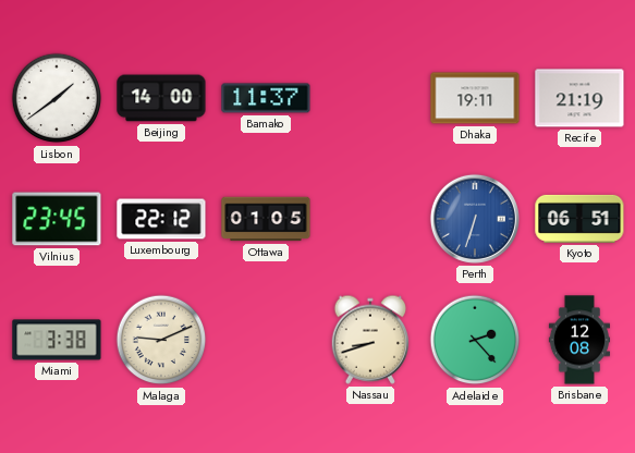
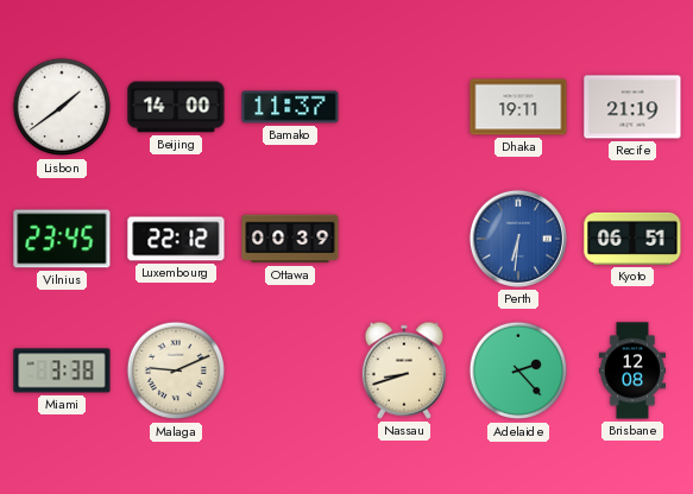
Ottawa: 01:05 -> 00:39 (290, 239)
Perth: 6:33 -> 6:31 (518, 239)
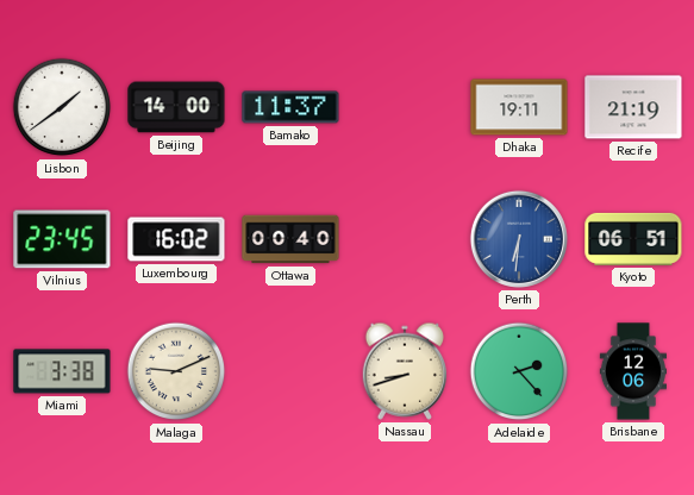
Luxembourg: 22:12 -> 16:02 (176, 239)
Ottawa: 00:39 -> 00:40 (290, 239)
Brisbane: 12:08 -> 12:06 (632, 371)
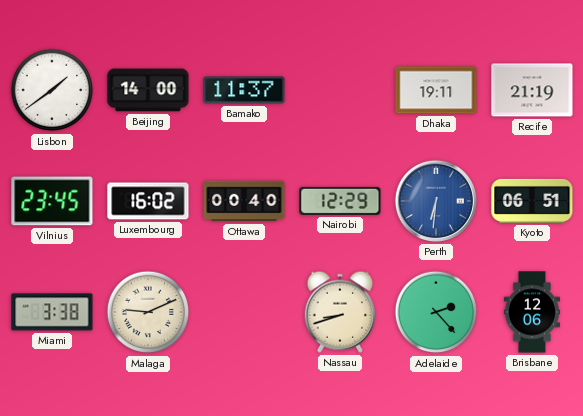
Nairobi: none -> 12:29 (340, 201)
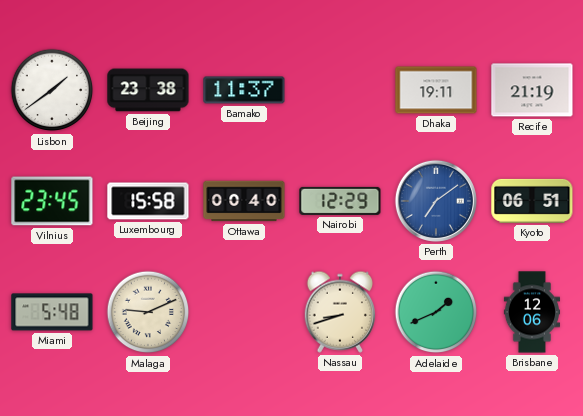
Beijing: 14:00 -> 23:38 (148, 90)
Luxembourg: 16:02 -> 15:58 (148, 201)
Perth: 6:31 -> 7:09 (436, 201)
Miami: 3:38 -> 5:48 (52, 312)
Adelaide: 2:23 -> 1:41 (436, 312)
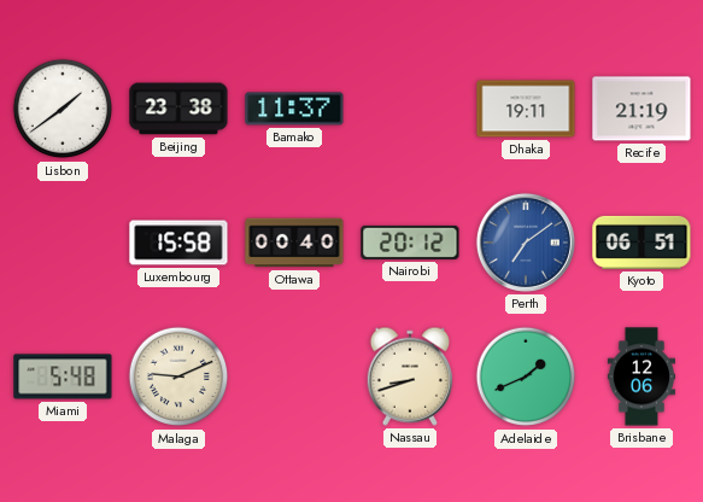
Vilnius: 23:45 -> none (52, 201)
Nairobi: 12:29 -> 20:12 (410, 243)
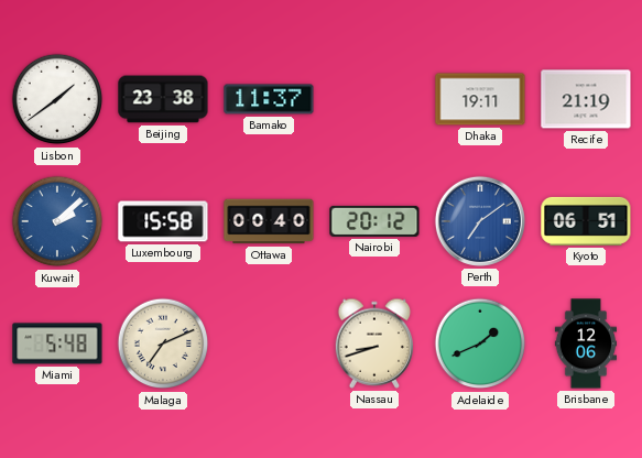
Kuwait: none -> 2:08 (57, 221)
Malaga: 9:11 -> 7:11 (163, 343)
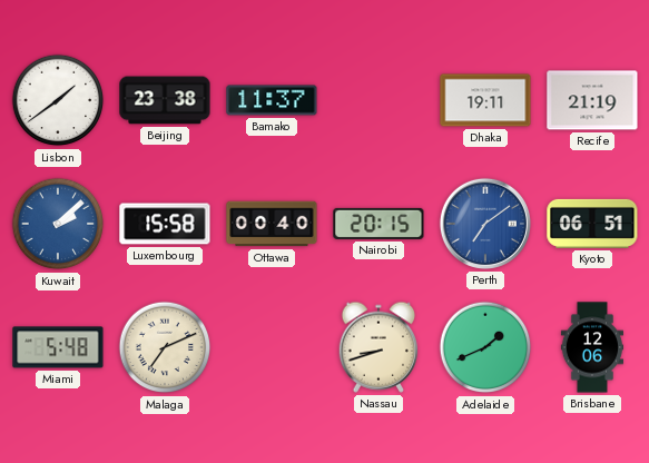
Nairobi: 20:12 -> 20:15 (378, 224)
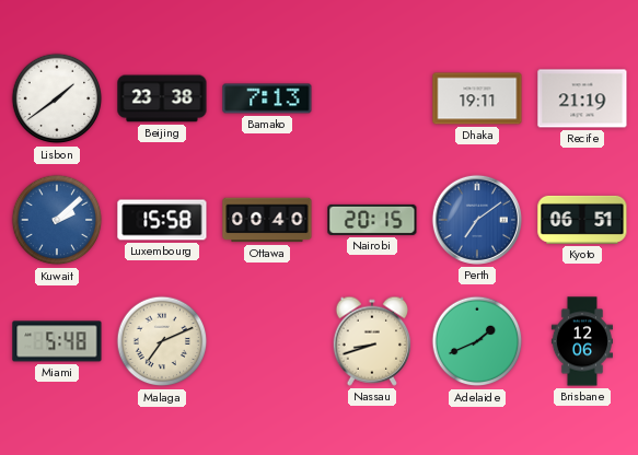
Bamako: 11:37 -> 7:13 (267, 98)
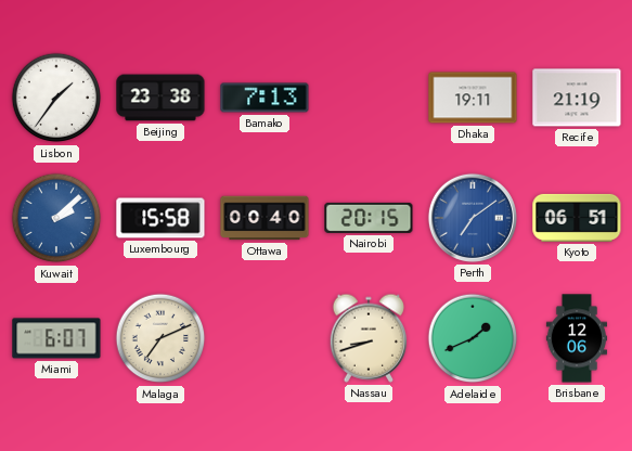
Lisbon: 1:39 -> 1:36 (56, 98)
Miami: 5:48 -> 6:07 (56, 338)
